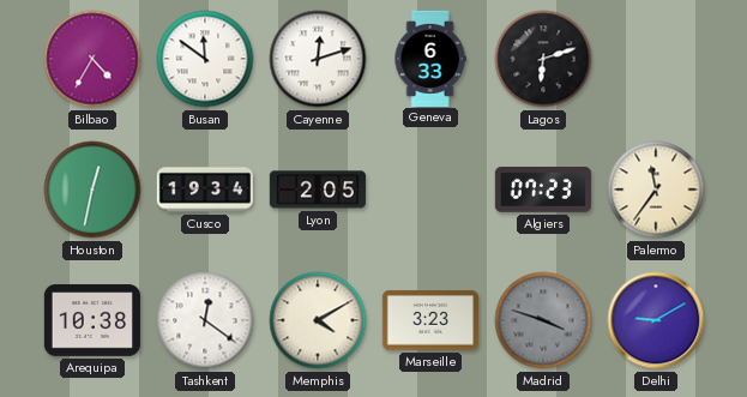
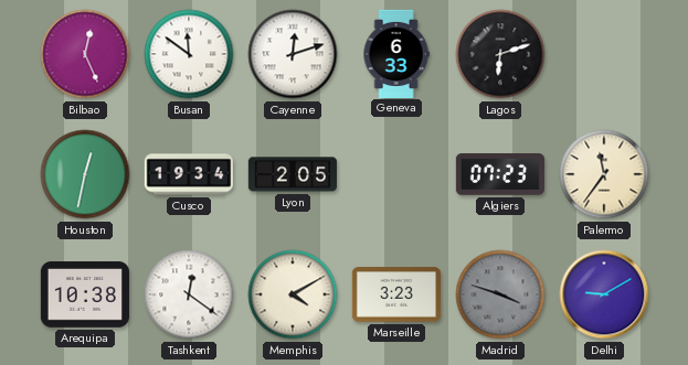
Bilbao: 4:35 -> 12:26 (85, 54)
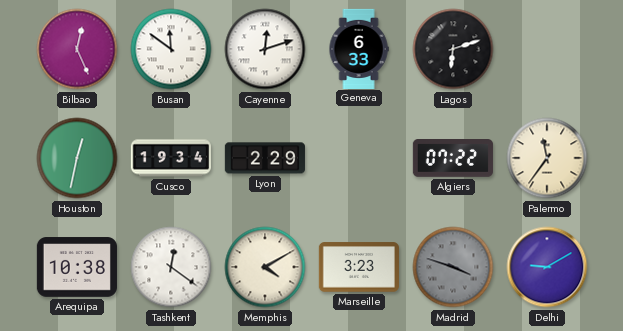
Lyon: 2:05 -> 2:29 (265, 158)
Algiers: 07:23 -> 07:22 (453, 159)
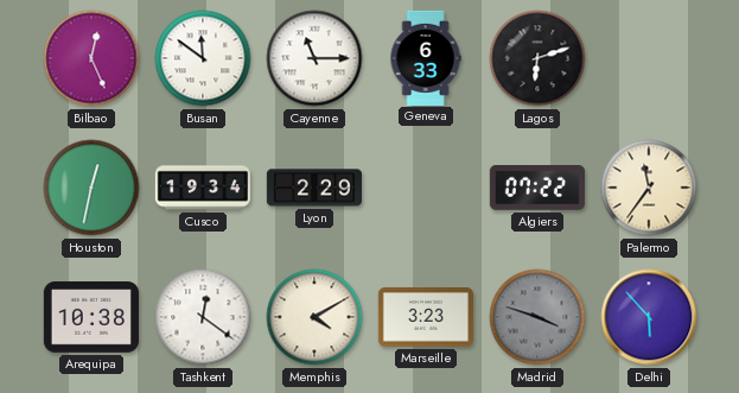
Cayenne: 12:12 -> 11:15 (314, 58)
Delhi: 9:10 -> 5:53 (649, 317)
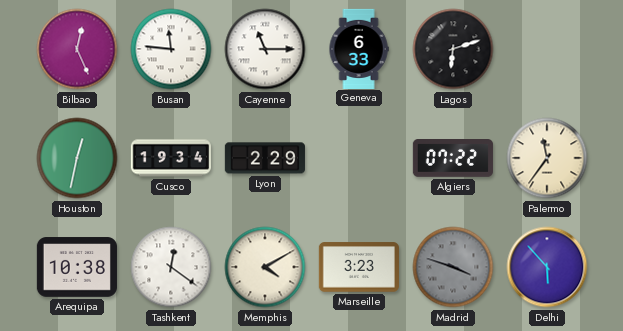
Busan: 11:51 -> 11:46 (171, 49)
